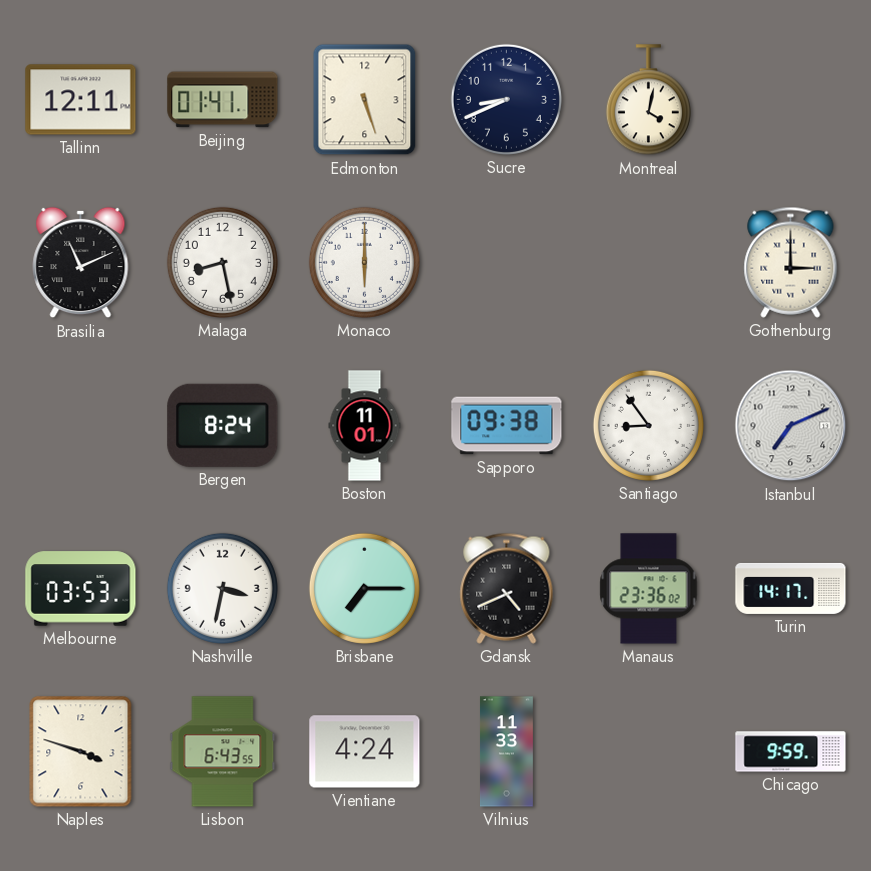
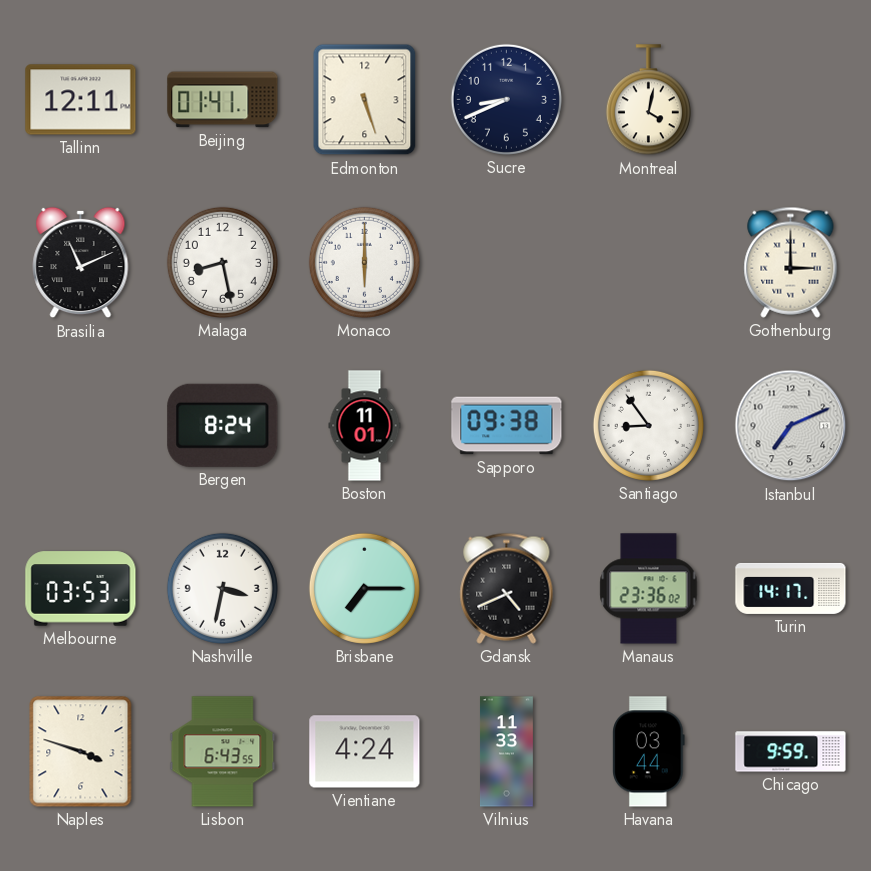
Havana: none -> 03:44 (649, 752)
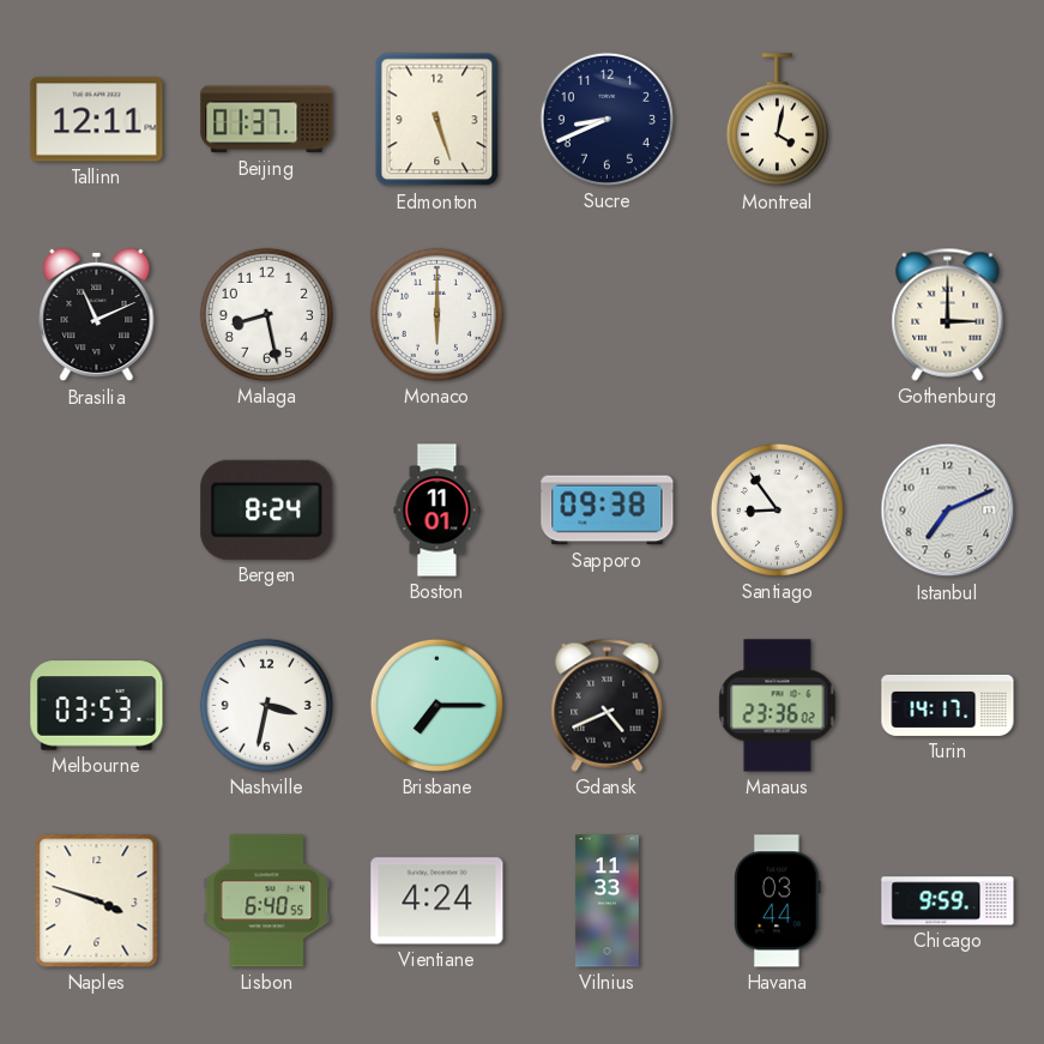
Beijing: 01:41 -> 01:37 (267, 120)
Lisbon: 6:43 -> 6:40 (267, 901)
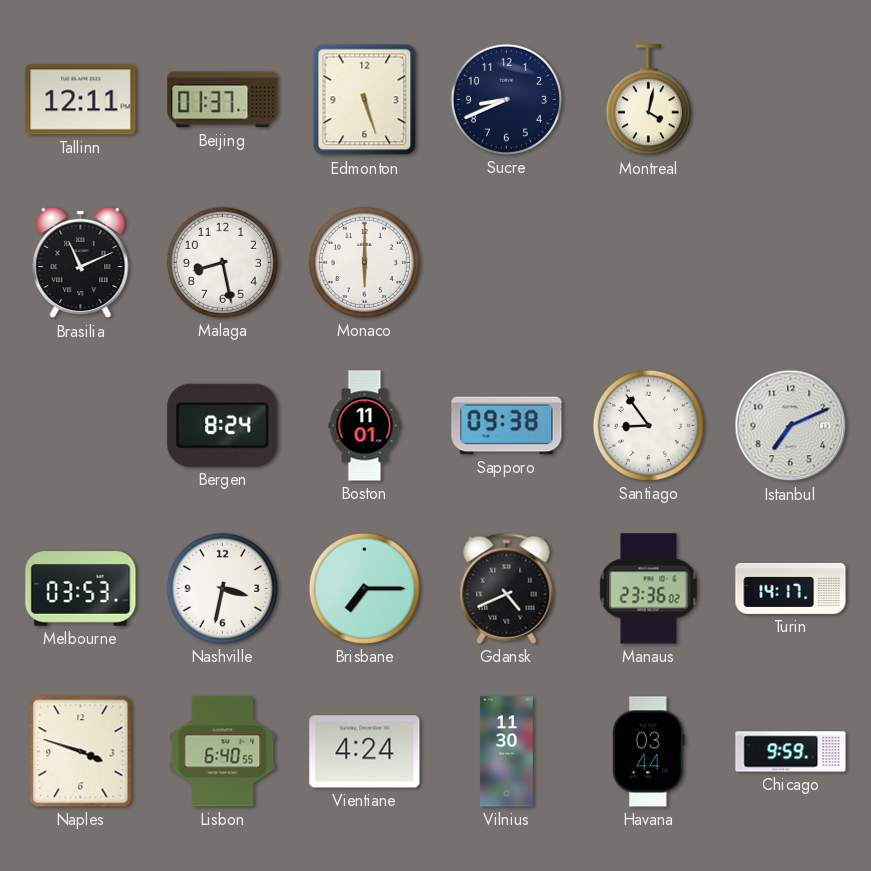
Gothenburg: 3:00 -> none (948, 314)
Vilnius: 11:33 -> 11:30 (506, 752)
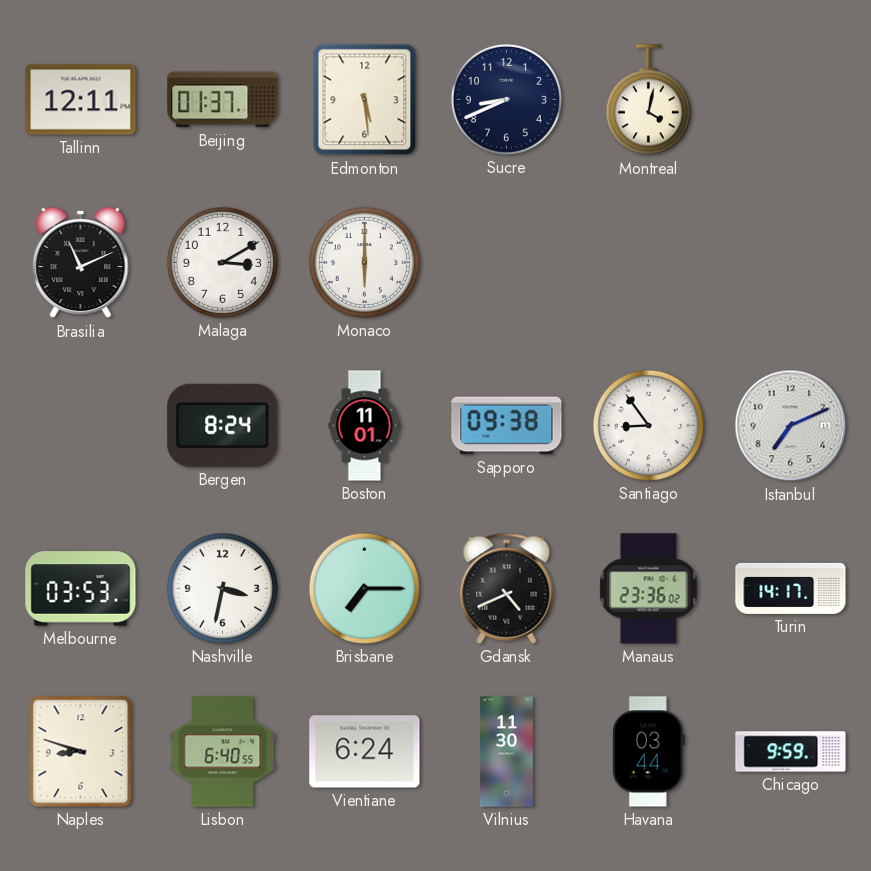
Edmonton: 5:27 -> 5:29 (365, 100)
Malaga: 8:28 -> 3:10 (222, 262)
Naples: 3:48 -> 8:48 (81, 752)
Vientiane: 4:24 -> 6:24 (365, 752)
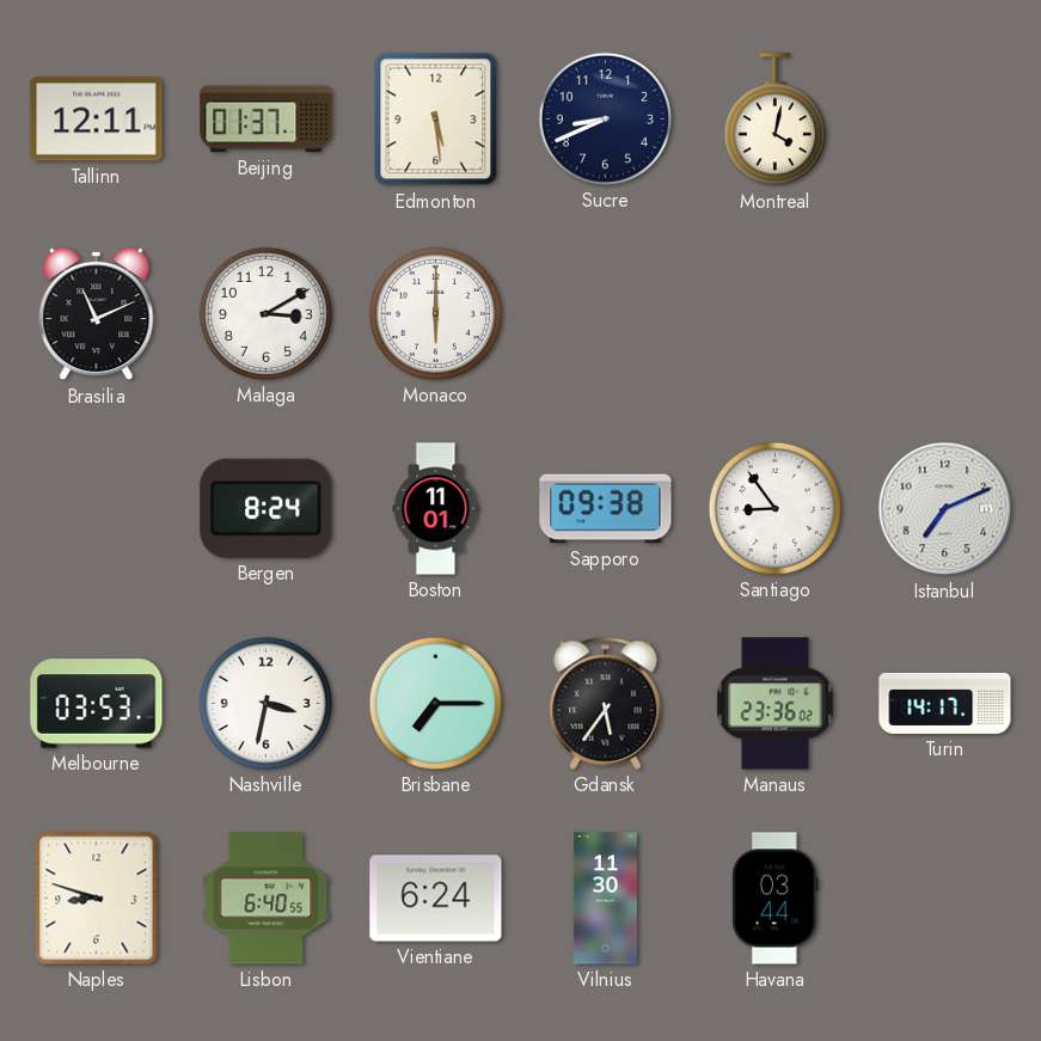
Gdansk: 4:41 -> 5:36 (606, 703)
Chicago: 9:59 -> none (791, 752)
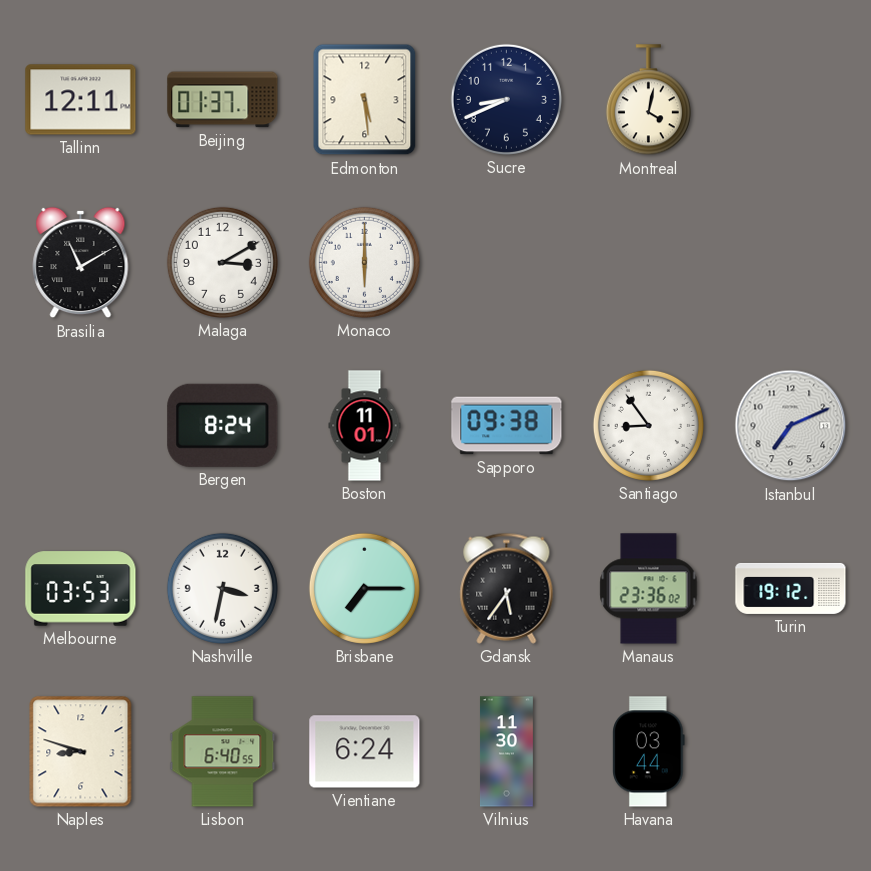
Brasilia: 11:11 -> 11:10 (81, 263)
Turin: 14:17 -> 19:12 (791, 588)
